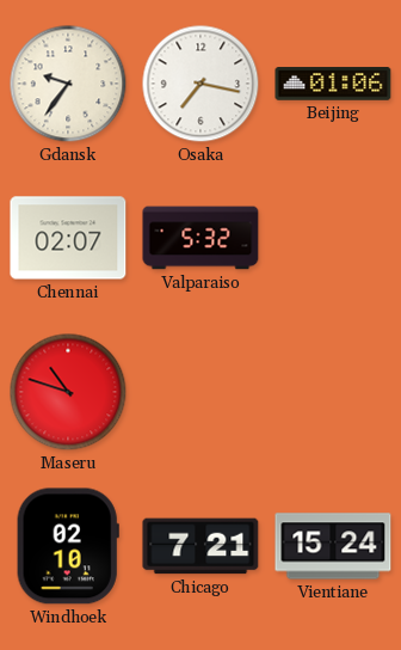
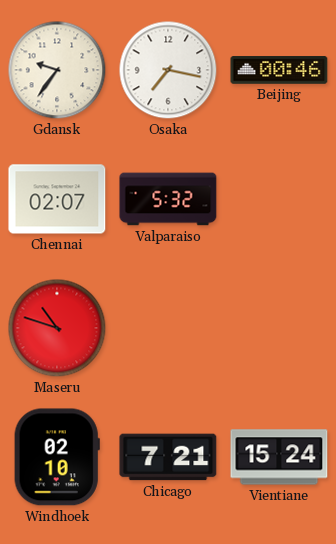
Beijing: 01:06 -> 00:46 (279, 70)
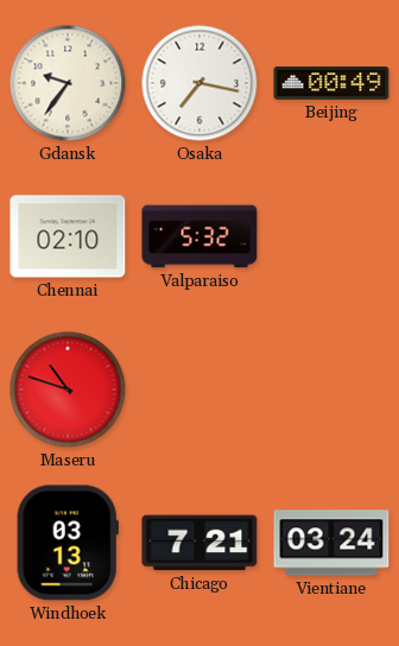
Beijing: 00:46 -> 00:49 (331, 83)
Chennai: 02:07 -> 02:10 (68, 236)
Windhoek: 02:10 -> 03:13 (68, 543)
Vientiane: 15:24 -> 03:24 (331, 543)
